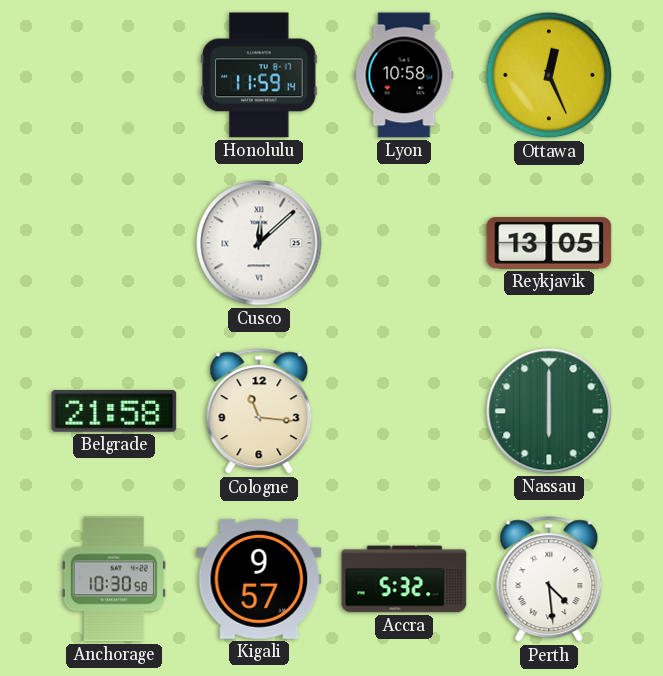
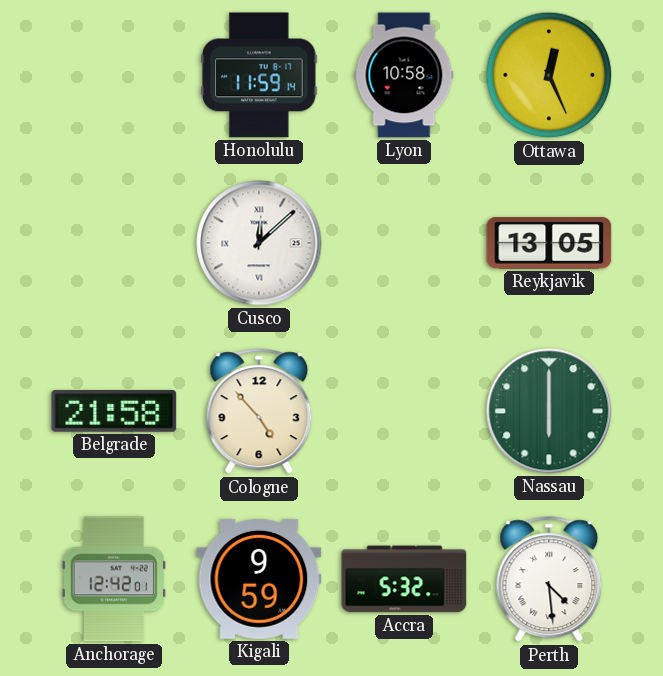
Cologne: 11:16 -> 4:53 (259, 412)
Anchorage: 10:30 -> 12:42 (114, 579)
Kigali: 9:57 -> 9:59 (259, 579)
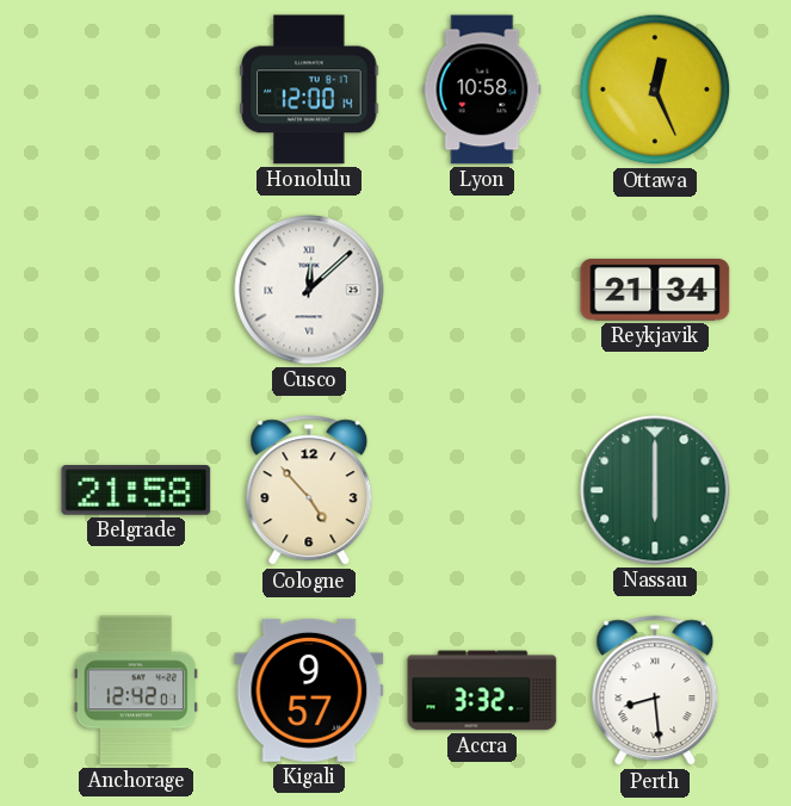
Honolulu: 11:59 -> 12:00 (309, 89)
Reykjavik: 13:05 -> 21:34 (655, 290)
Kigali: 9:59 -> 9:57 (309, 690)
Accra: 5:32 -> 3:32 (482, 690)
Perth: 4:29 -> 8:29 (655, 692)
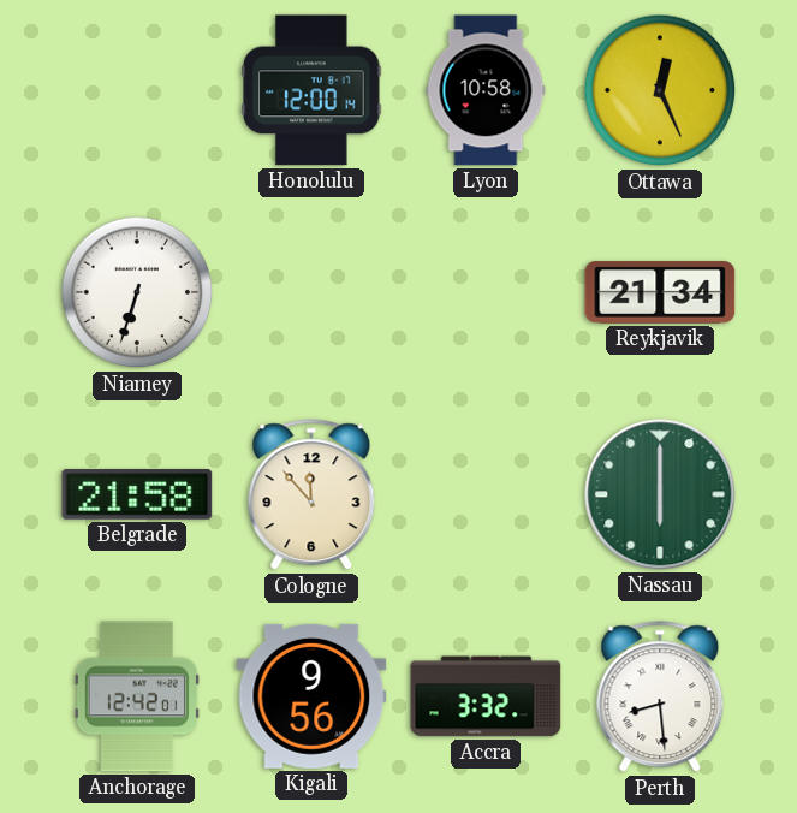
Niamey: none -> 6:33 (137, 292)
Cusco: 12:08 -> none (309, 290)
Cologne: 4:53 -> 11:53 (311, 495)
Kigali: 9:57 -> 9:56 (311, 696)
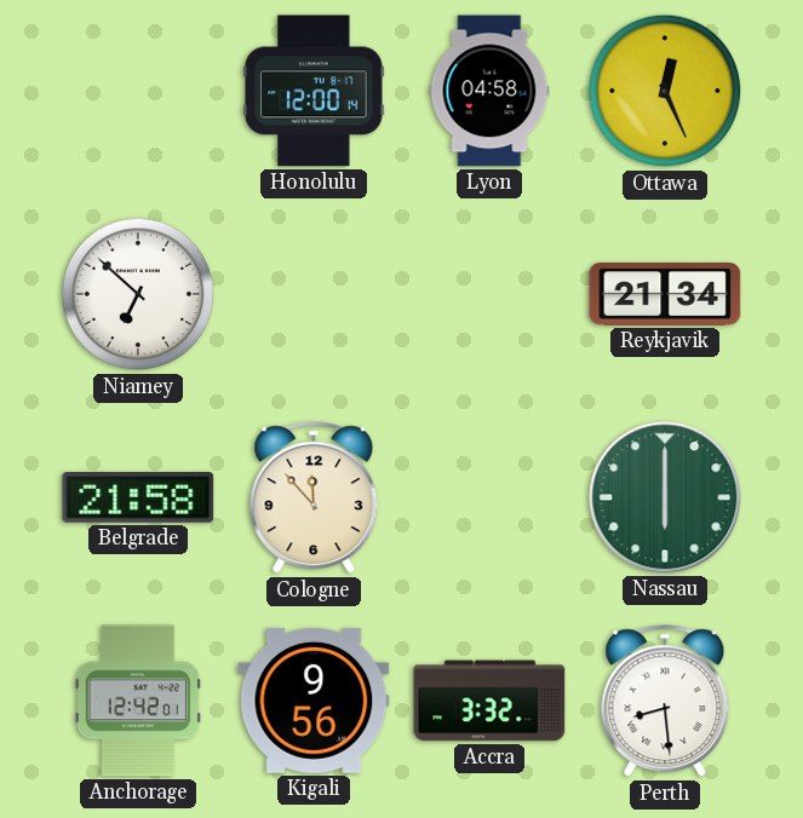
Lyon: 10:58 -> 04:58 (489, 91)
Niamey: 6:33 -> 6:52 (138, 294)
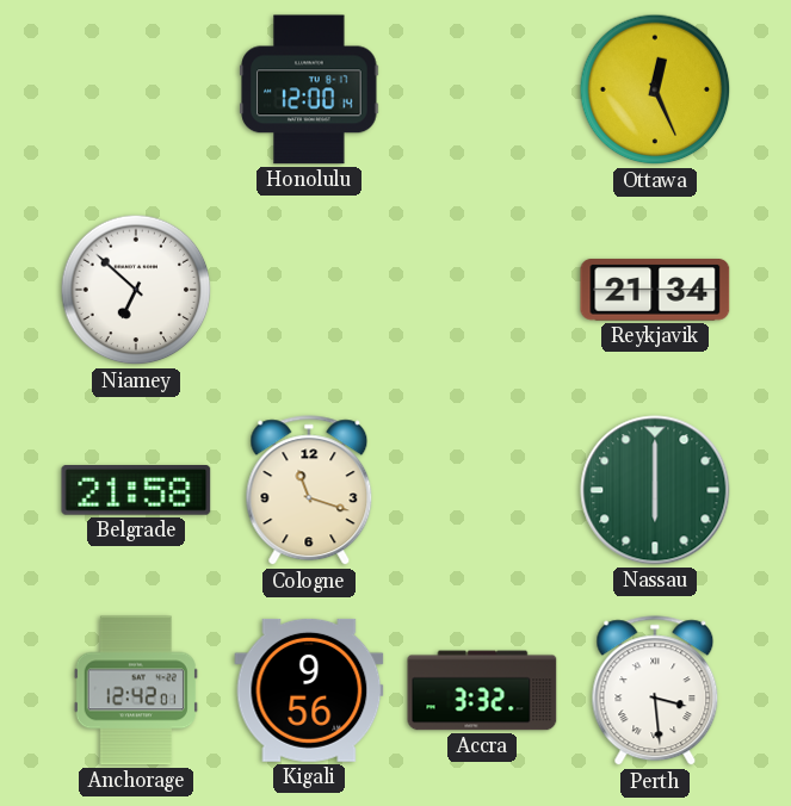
Lyon: 04:58 -> none (489, 91)
Cologne: 11:53 -> 11:18 (309, 491)
Perth: 8:29 -> 3:29 (655, 692)
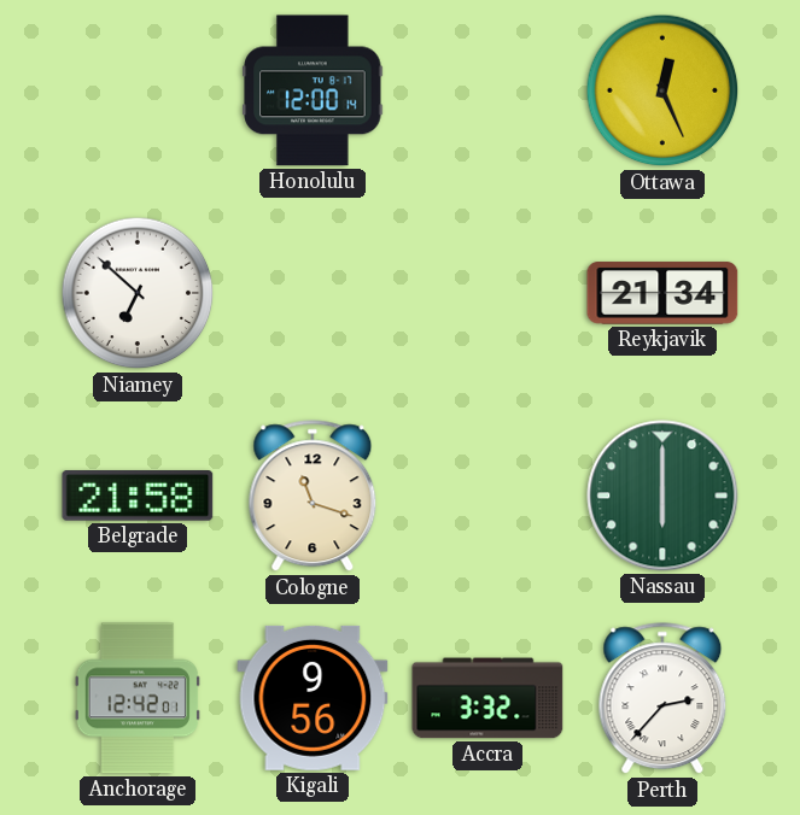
Perth: 3:29 -> 2:37 (662, 699)
